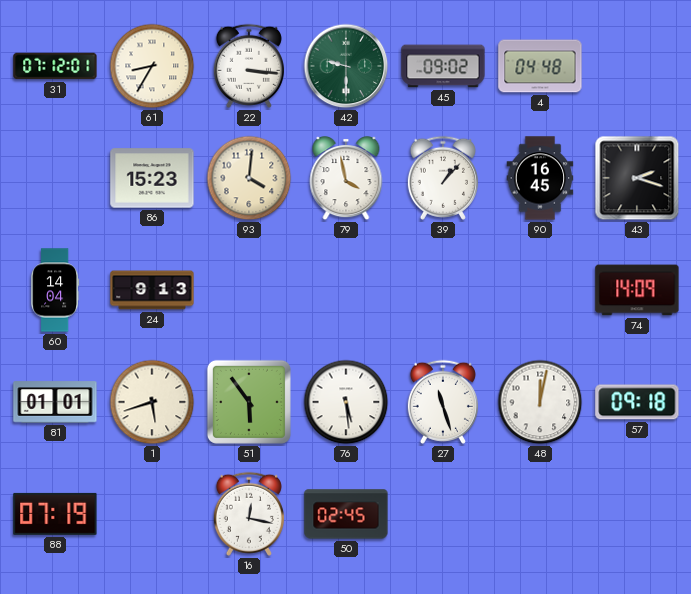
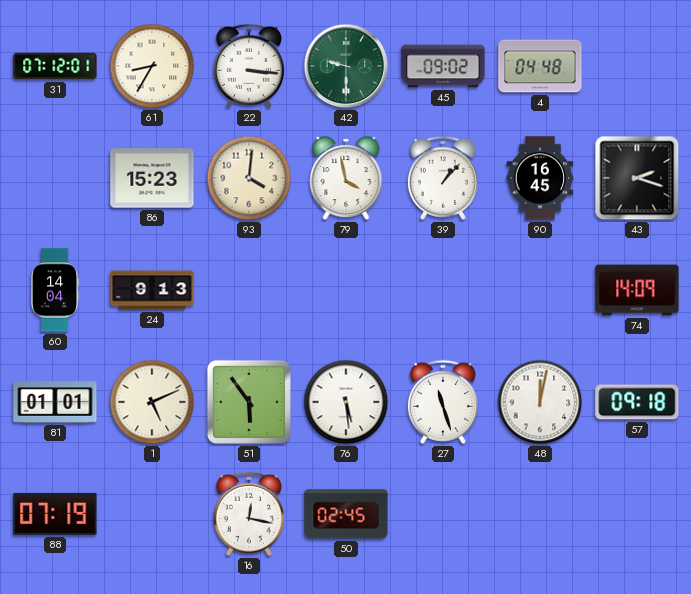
1: 5:42 -> 5:11 (152, 402)
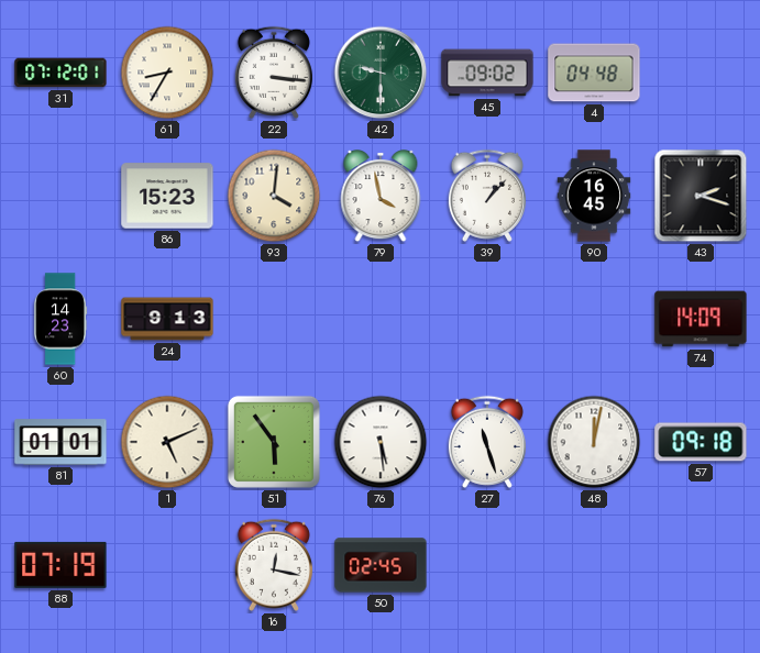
60: 14:04 -> 14:23 (60, 319)
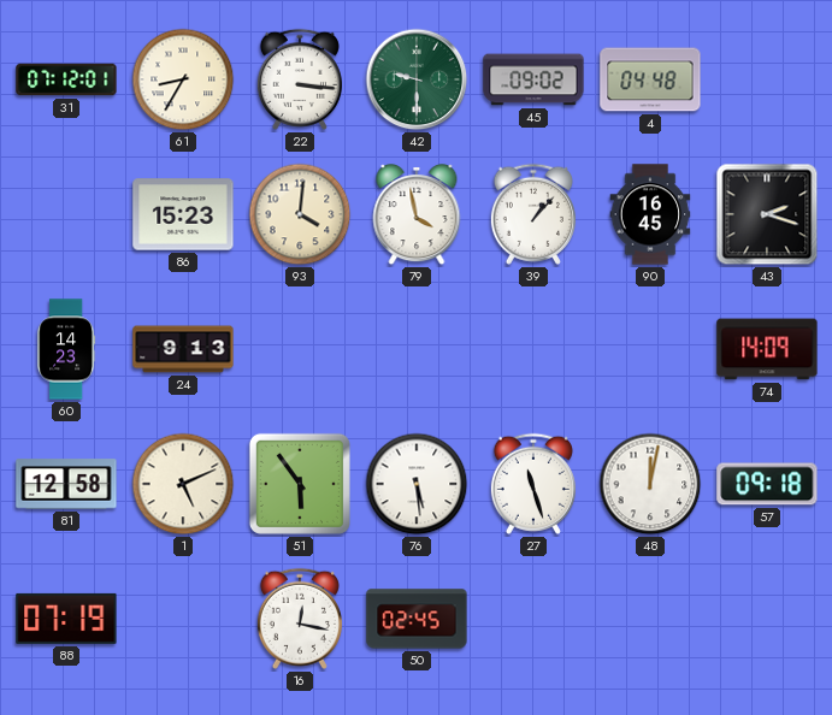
81: 01:01 -> 12:58 (66, 484)
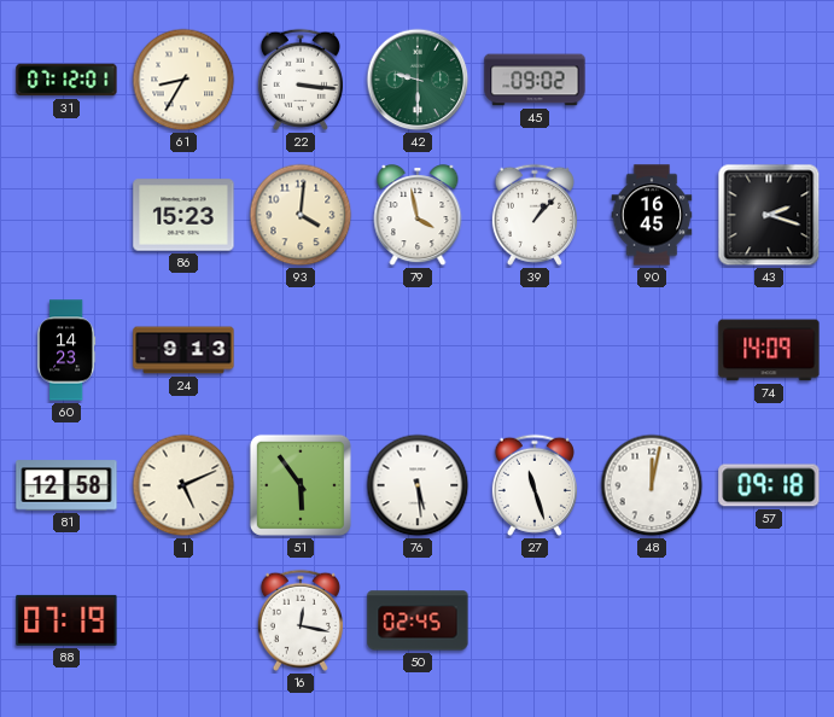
4: 04:48 -> none (650, 79)
